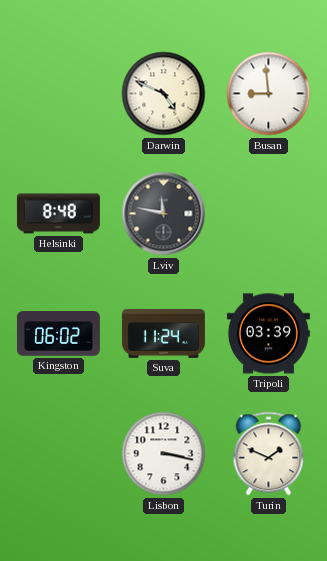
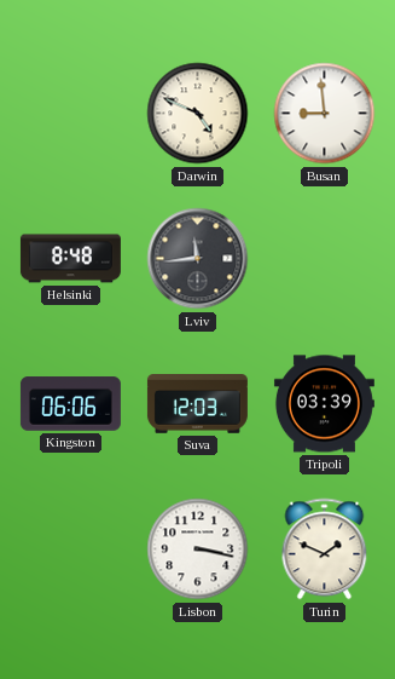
Lviv: 11:47 -> 11:44 (198, 259)
Kingston: 06:02 -> 06:06 (70, 404)
Suva: 11:24 -> 12:03 (197, 404)
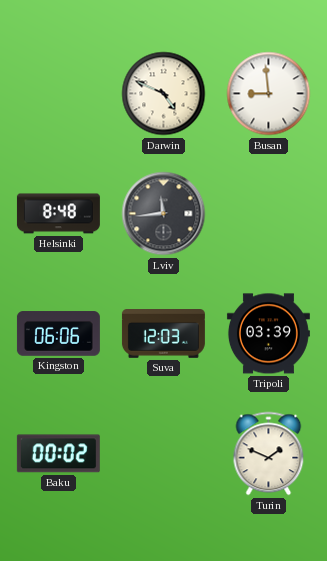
Baku: none -> 00:02 (58, 454)
Lisbon: 3:17 -> none (198, 549)
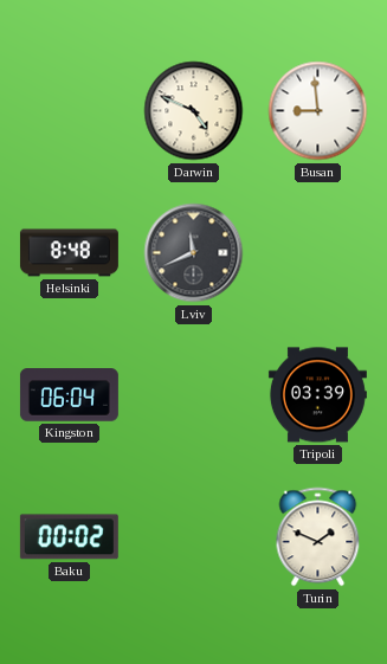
Lviv: 11:44 -> 11:41 (194, 253)
Kingston: 06:06 -> 06:04 (69, 395)
Suva: 12:03 -> none (163, 334)
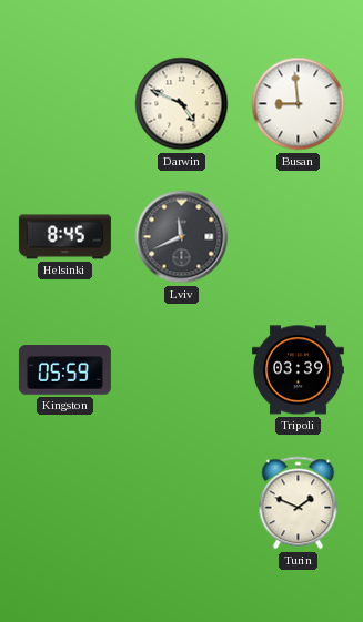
Helsinki: 8:48 -> 8:45 (64, 237)
Kingston: 06:04 -> 05:59 (64, 370)
Baku: 00:02 -> none (69, 537)
